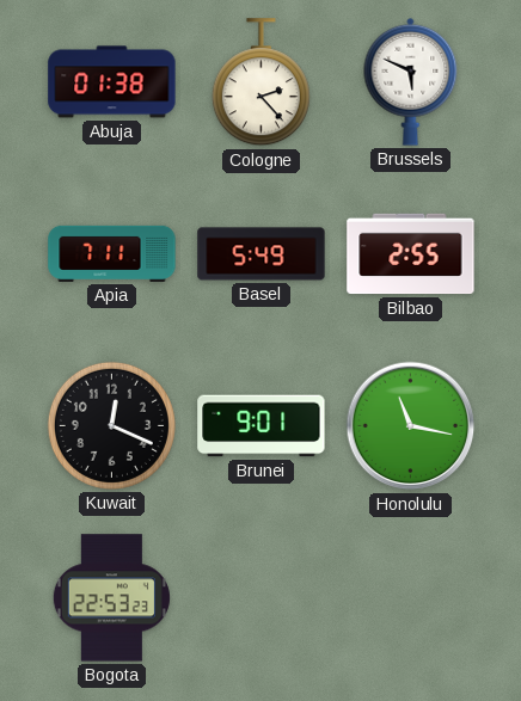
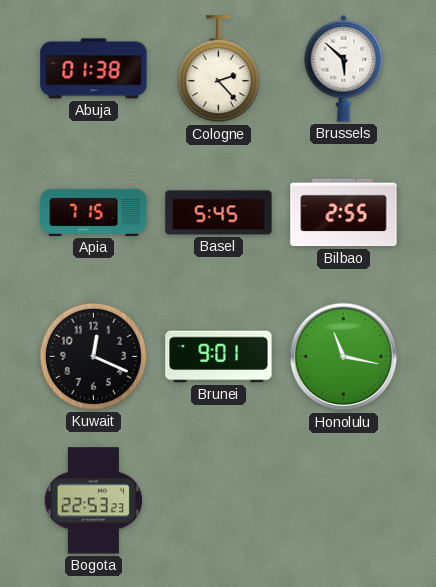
Brussels: 5:49 -> 5:52 (344, 68)
Apia: 7:11 -> 7:15 (94, 212)
Basel: 5:49 -> 5:45 (219, 213)
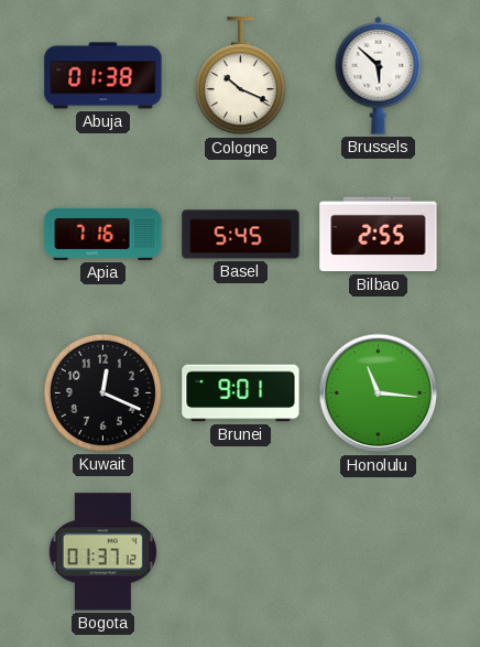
Cologne: 2:23 -> 10:19 (240, 76)
Apia: 7:15 -> 7:16 (103, 234)
Honolulu: 11:17 -> 11:16 (379, 393)
Bogota: 22:53 -> 01:37 (102, 552)
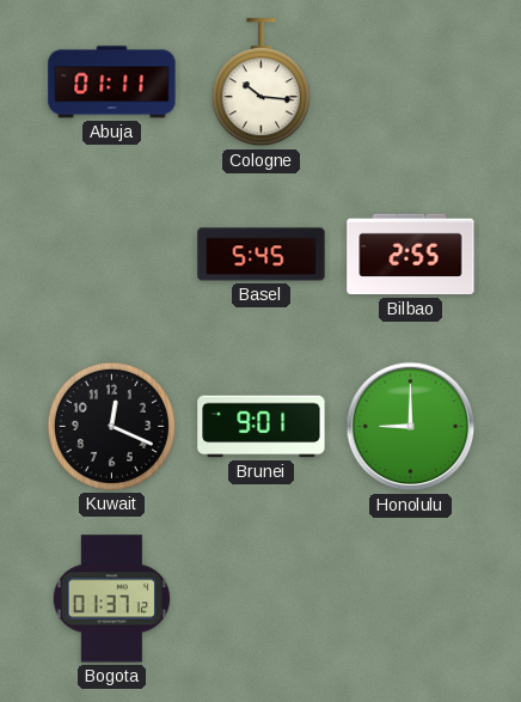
Abuja: 01:38 -> 01:11 (112, 83)
Cologne: 10:19 -> 10:16 (260, 83)
Brussels: 5:52 -> none (379, 75)
Apia: 7:16 -> none (103, 234)
Honolulu: 11:16 -> 9:00 (411, 427)
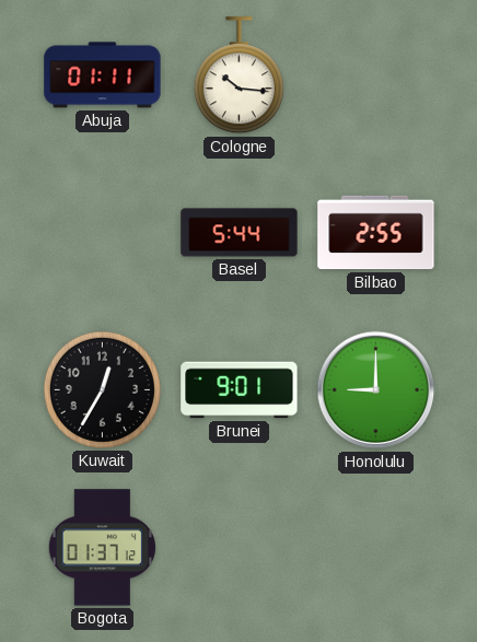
Basel: 5:45 -> 5:44 (240, 233)
Kuwait: 12:19 -> 12:35 (102, 389)
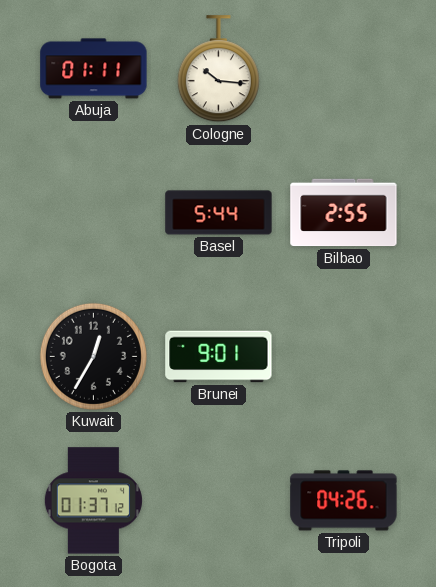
Honolulu: 9:00 -> none (376, 390)
Tripoli: none -> 04:26 (344, 501)
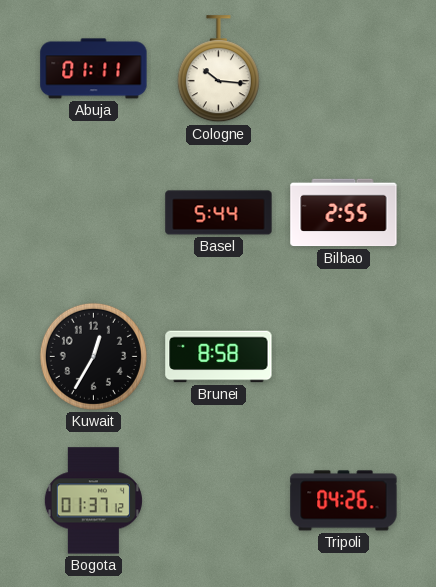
Brunei: 9:01 -> 8:58 (219, 357)
